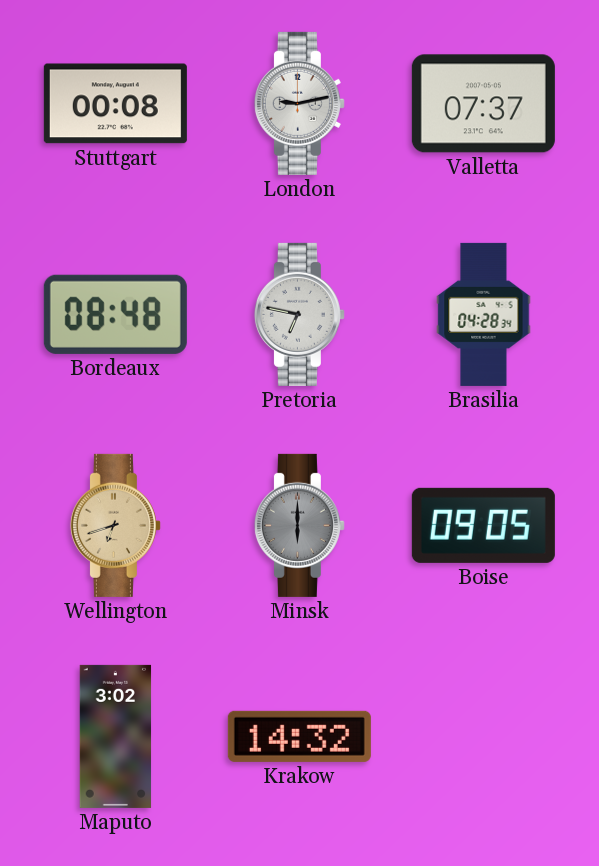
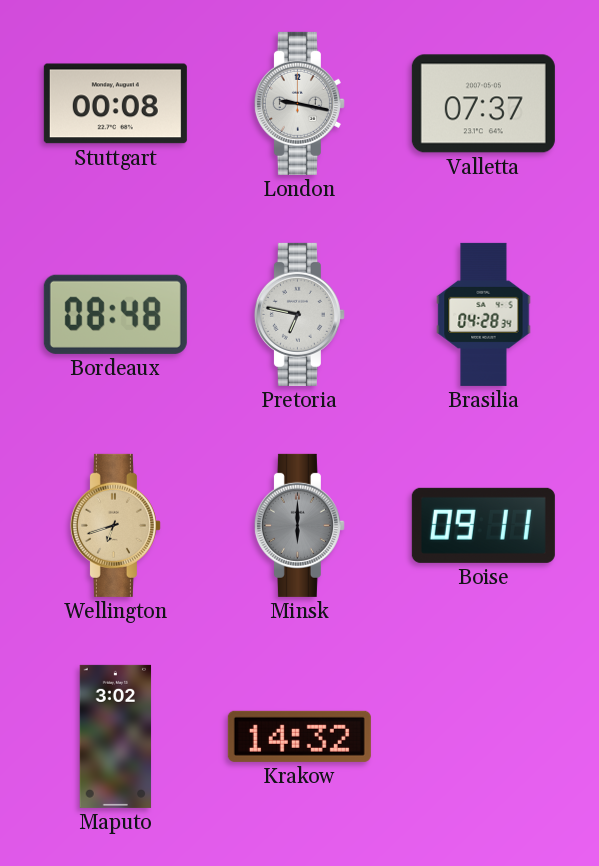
London: 9:13 -> 9:17 (299, 103)
Boise: 09:05 -> 09:11 (483, 525)
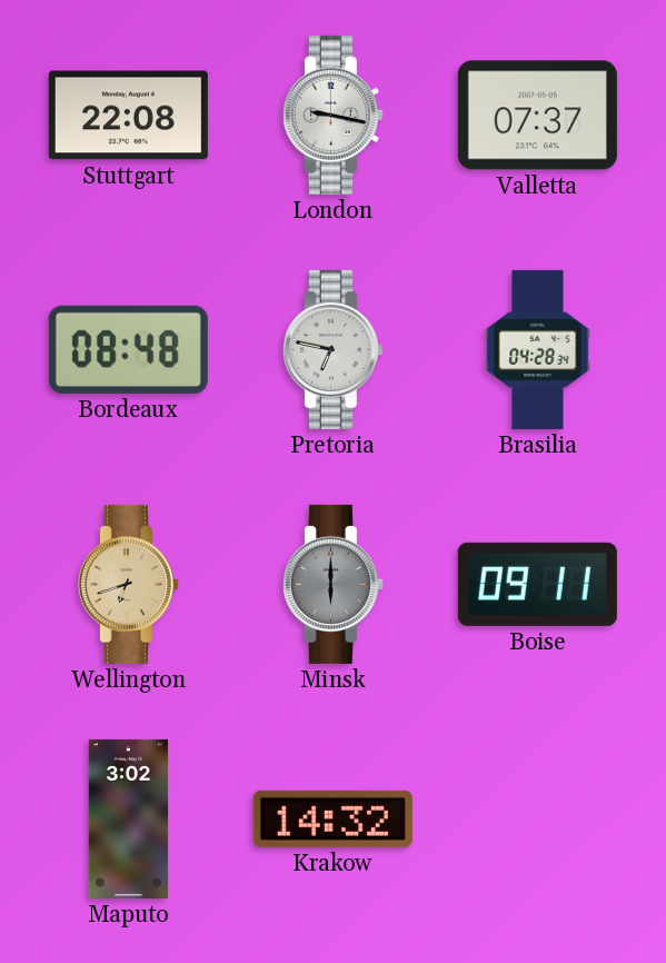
Stuttgart: 00:08 -> 22:08 (128, 116)
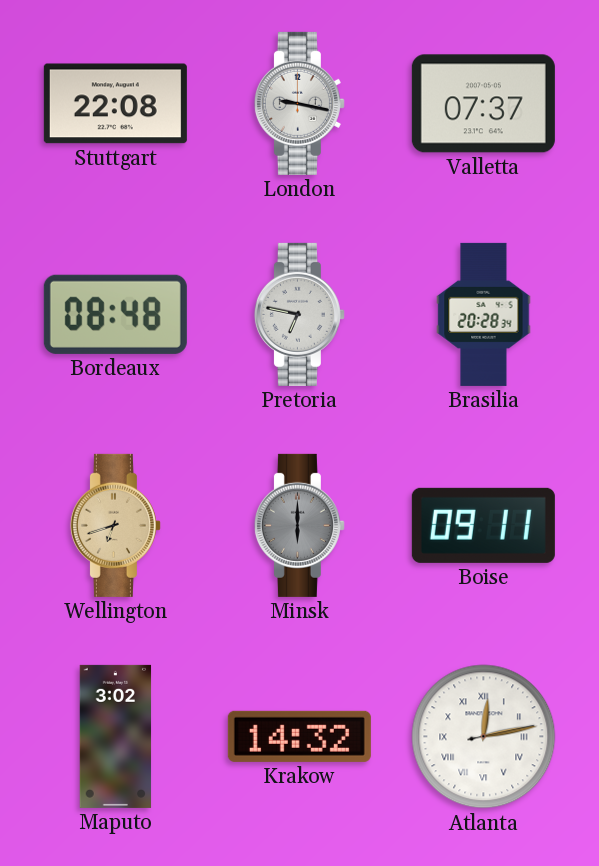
Brasilia: 04:28 -> 20:28 (484, 314)
Atlanta: none -> 12:13 (484, 737)
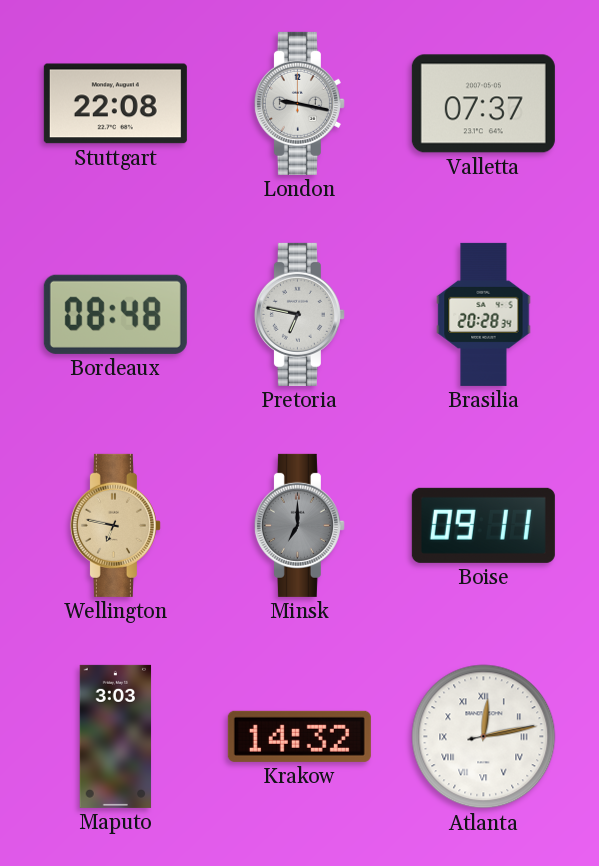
Wellington: 6:42 -> 6:47 (115, 525)
Minsk: 6:00 -> 7:00 (299, 525)
Maputo: 3:02 -> 3:03 (116, 736)
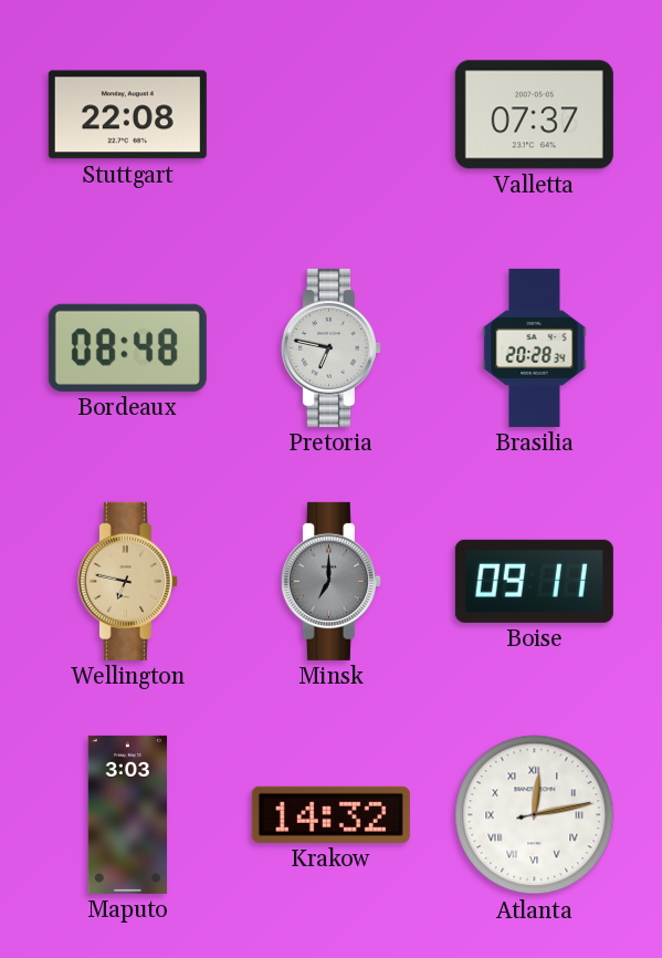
London: 9:17 -> none (299, 103)
